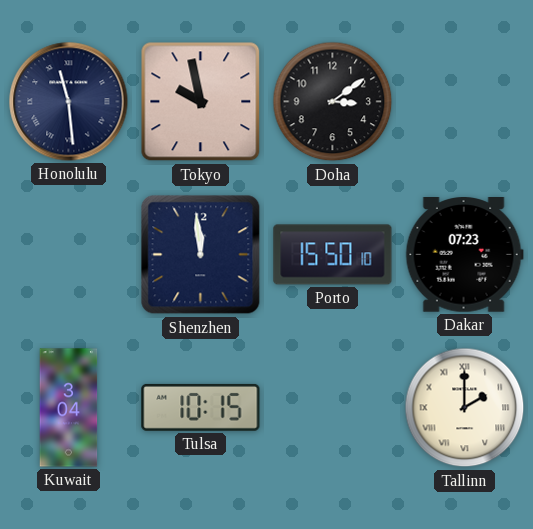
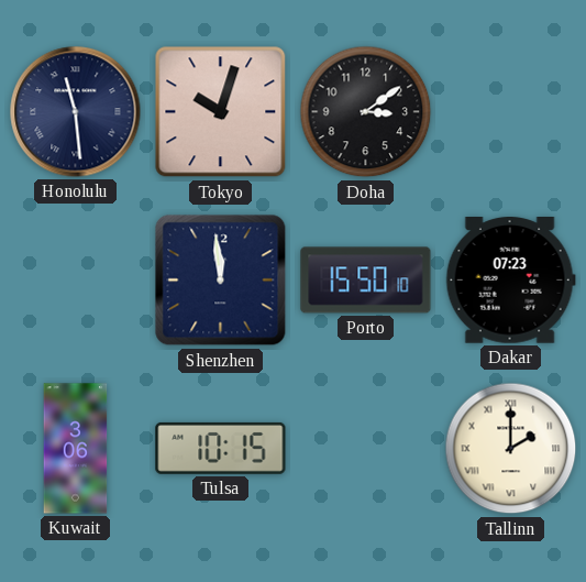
Tokyo: 9:58 -> 10:03 (221, 112)
Kuwait: 3:04 -> 3:06 (76, 449)
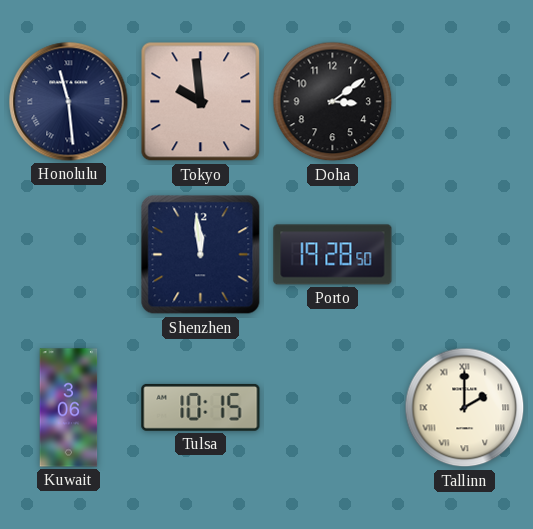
Tokyo: 10:03 -> 9:59 (201, 102)
Porto: 15:50 -> 19:28 (333, 255)
Dakar: 07:23 -> none (510, 281)
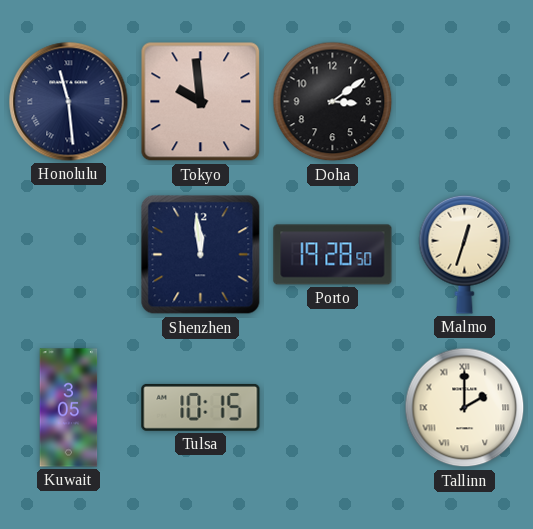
Malmo: none -> 12:33 (465, 254)
Kuwait: 3:06 -> 3:05 (69, 408)
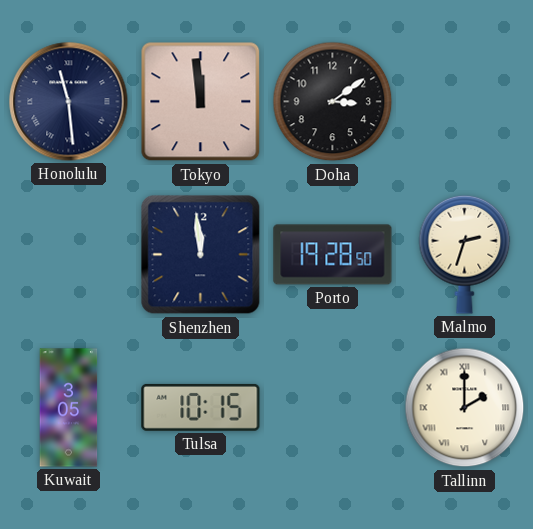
Tokyo: 9:59 -> 11:59 (201, 102)
Malmo: 12:33 -> 2:33 (465, 254)
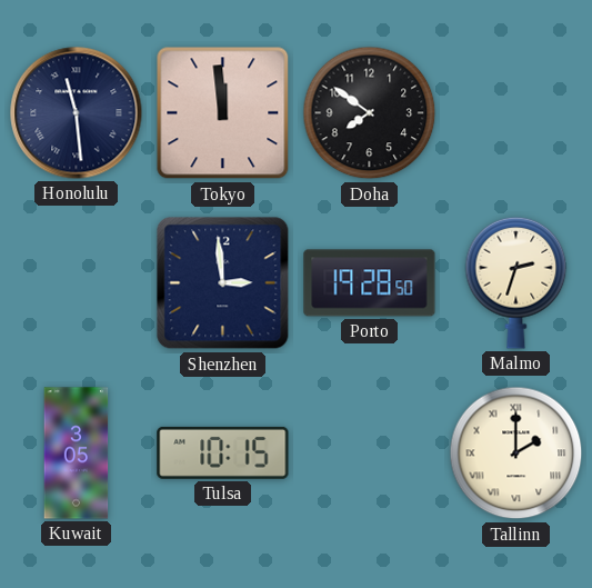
Doha: 3:09 -> 7:51 (370, 113)
Shenzhen: 11:59 -> 2:59 (223, 283)
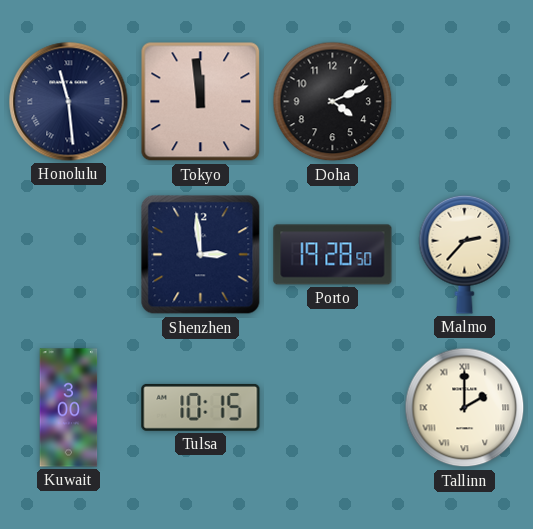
Doha: 7:51 -> 4:11 (333, 102)
Malmo: 2:33 -> 2:37 (465, 254)
Kuwait: 3:05 -> 3:00 (69, 408)
